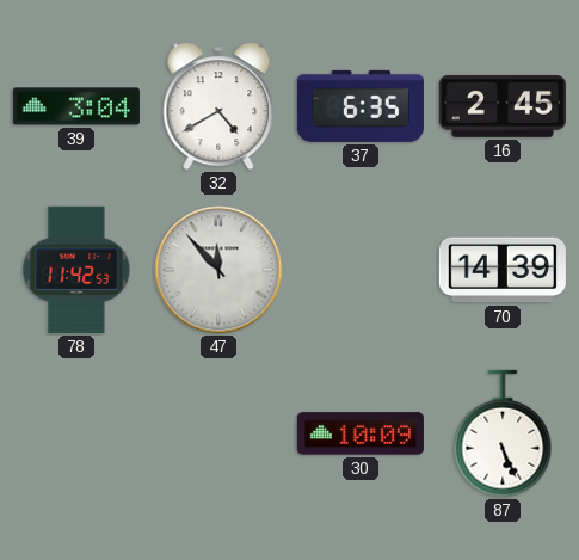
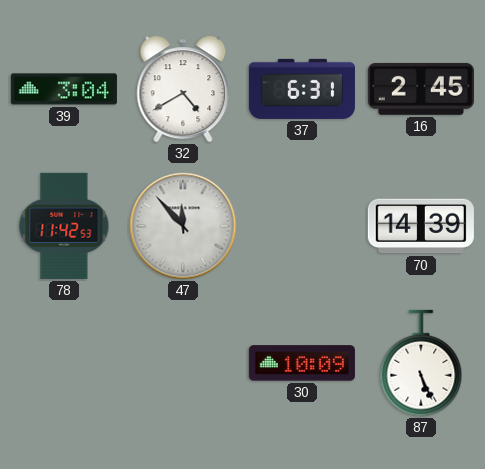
37: 6:35 -> 6:31 (302, 89)
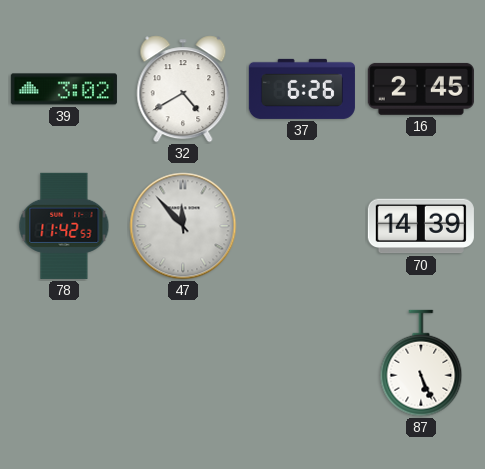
39: 3:04 -> 3:02 (64, 89)
37: 6:31 -> 6:26 (302, 89)
30: 10:09 -> none (302, 363)
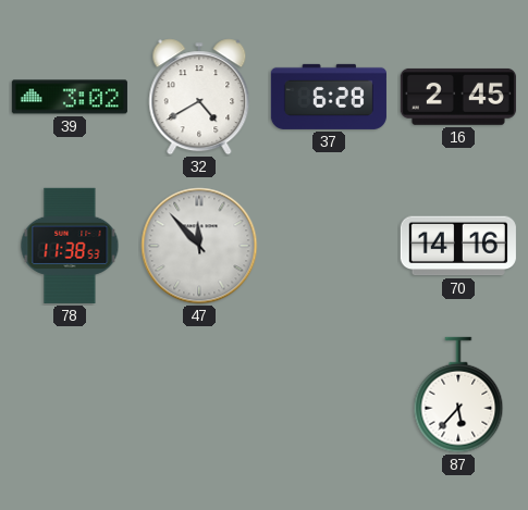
37: 6:26 -> 6:28 (329, 97)
78: 11:42 -> 11:38 (70, 246)
70: 14:39 -> 14:16 (458, 246)
87: 5:26 -> 5:37 (458, 395)
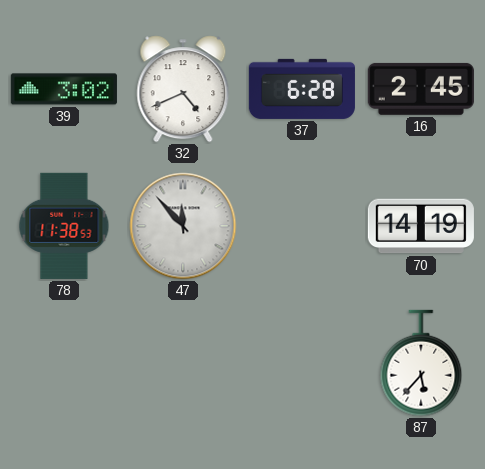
32: 4:40 -> 4:41 (183, 89)
70: 14:16 -> 14:19 (421, 226)
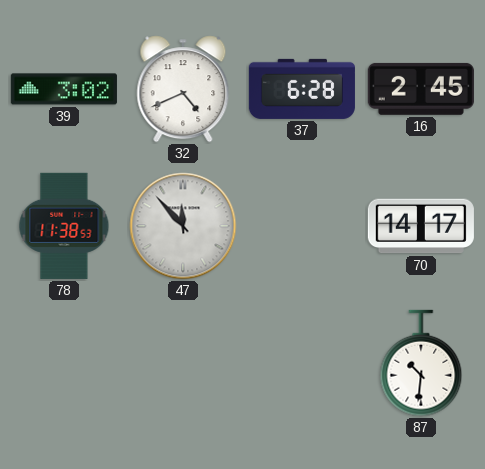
70: 14:19 -> 14:17 (421, 226)
87: 5:37 -> 10:31 (421, 363)
